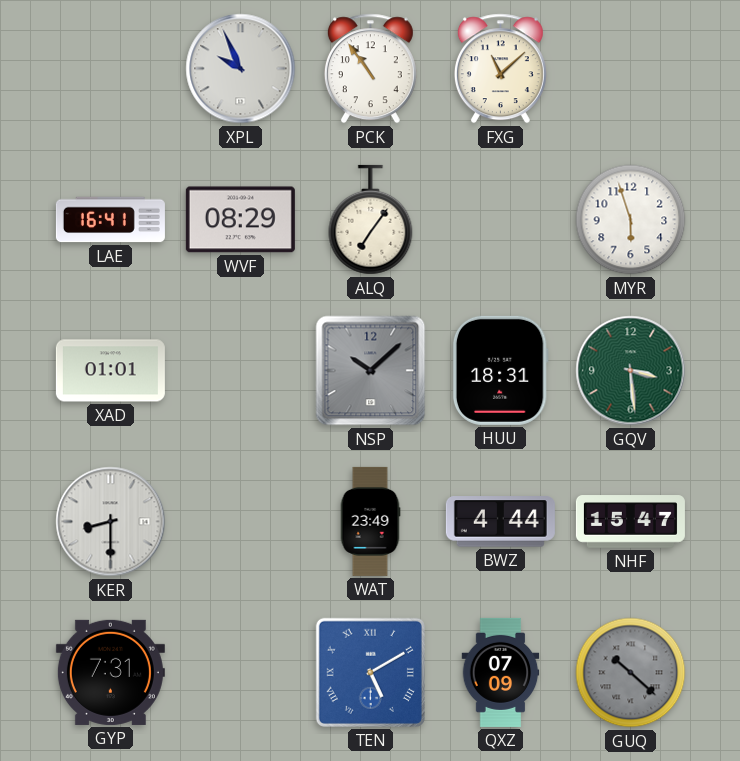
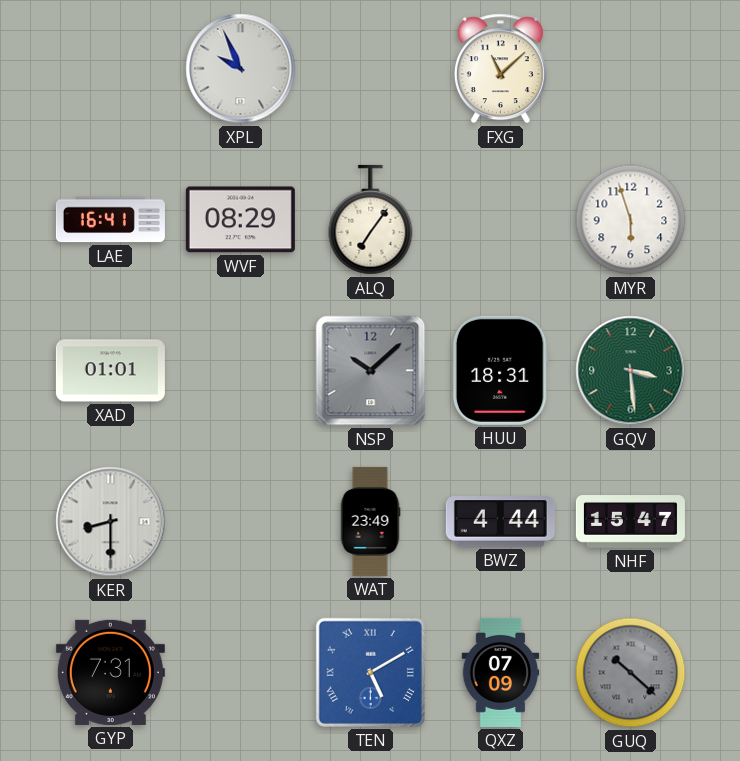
PCK: 10:54 -> none (370, 69)
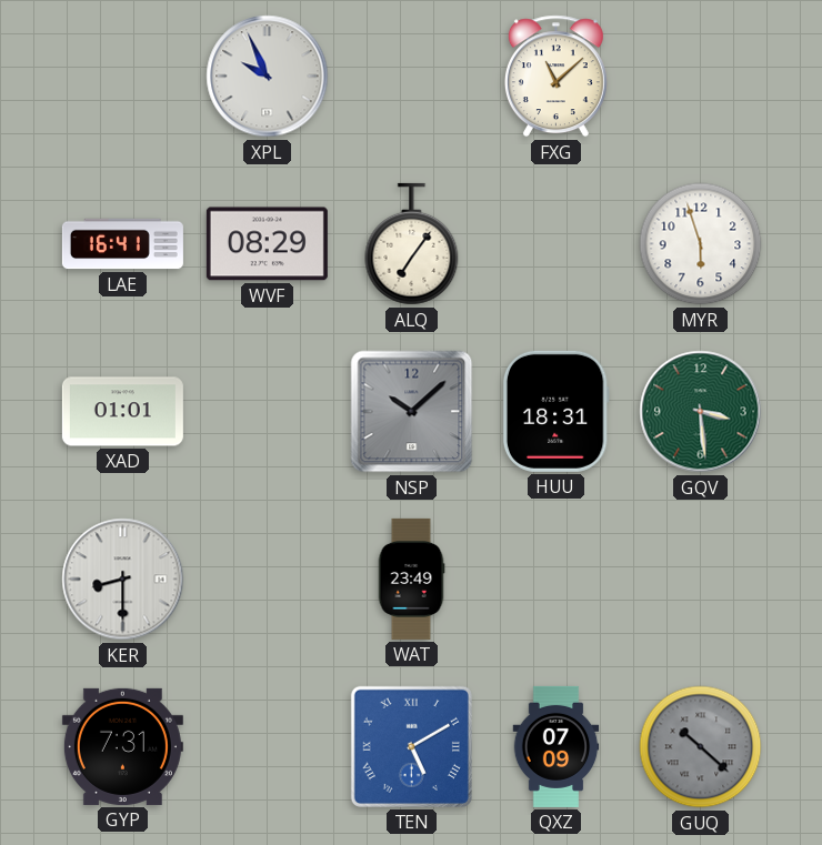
BWZ: 4:44 -> none (500, 522)
NHF: 15:47 -> none (630, 522)
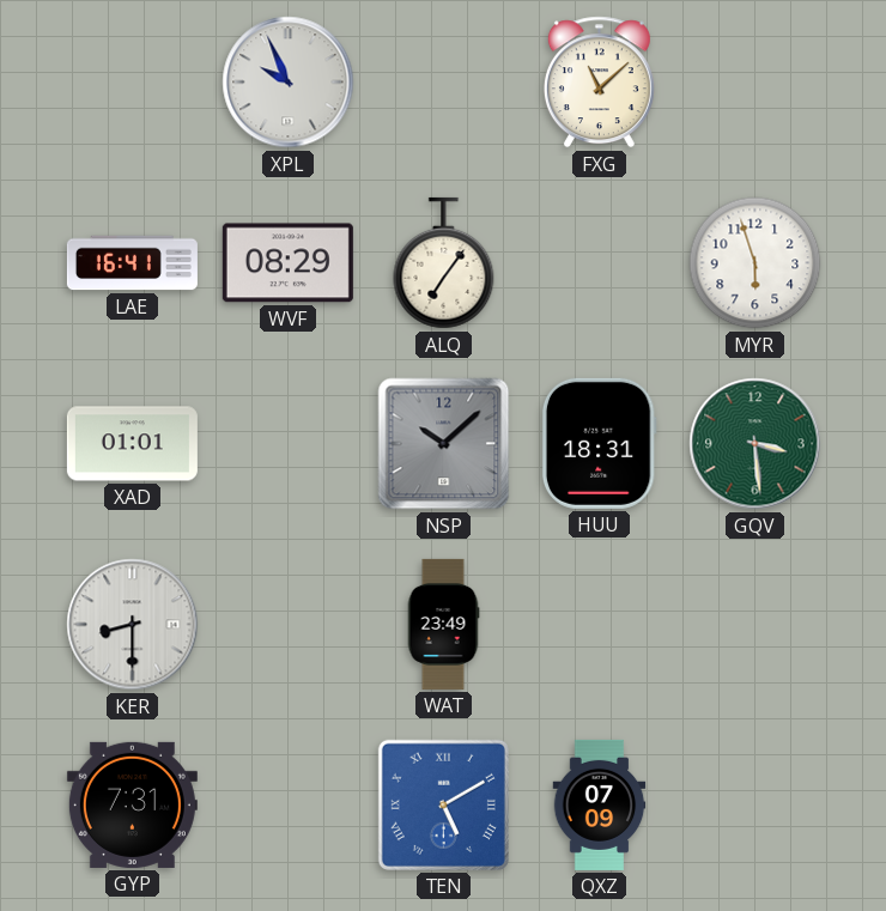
GUQ: 10:22 -> none (701, 747)
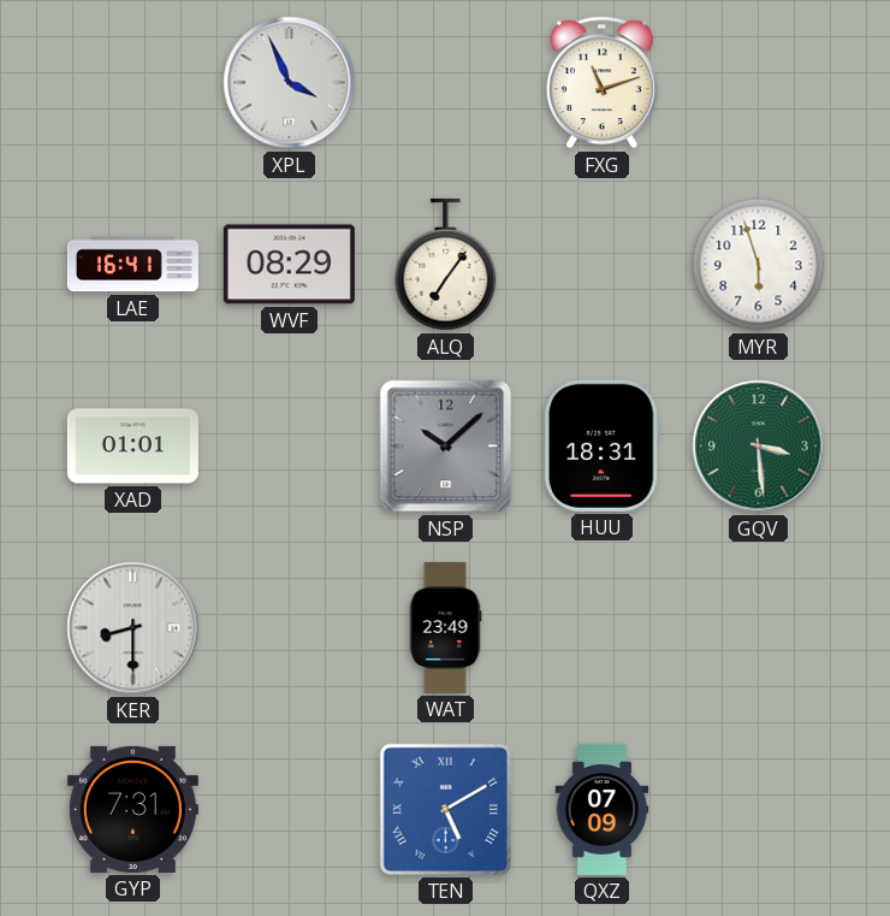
XPL: 9:56 -> 3:56 (290, 83)
FXG: 11:08 -> 11:12 (601, 83)
